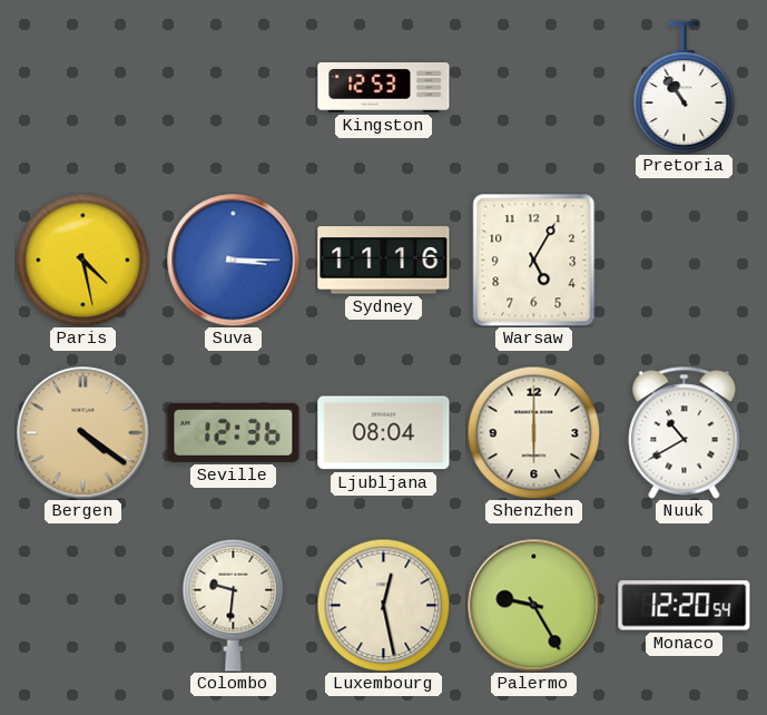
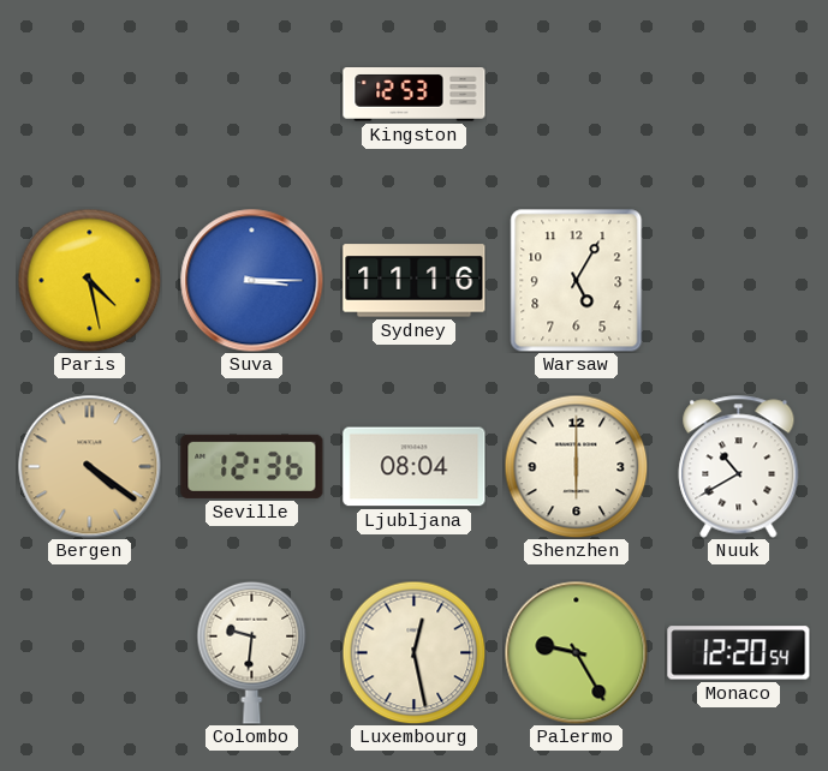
Pretoria: 10:54 -> none (685, 88)
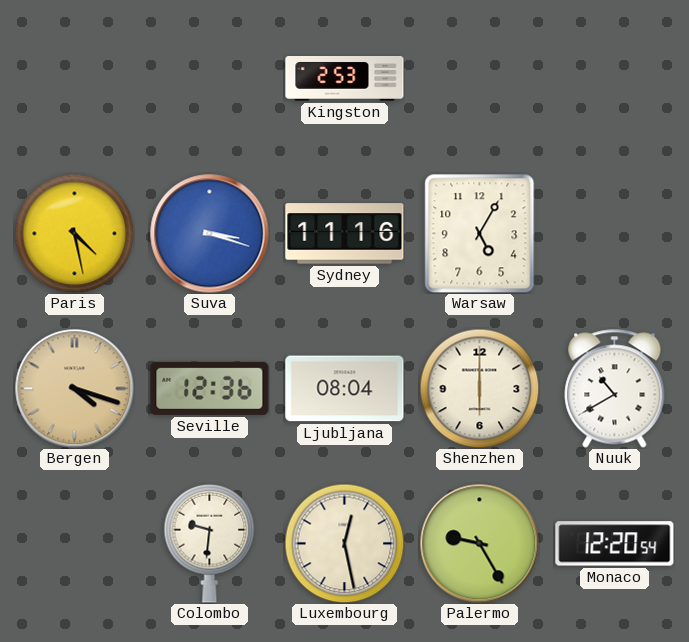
Kingston: 12:53 -> 2:53 (345, 79)
Suva: 3:15 -> 3:18 (210, 234)
Bergen: 4:21 -> 4:18 (75, 389)
